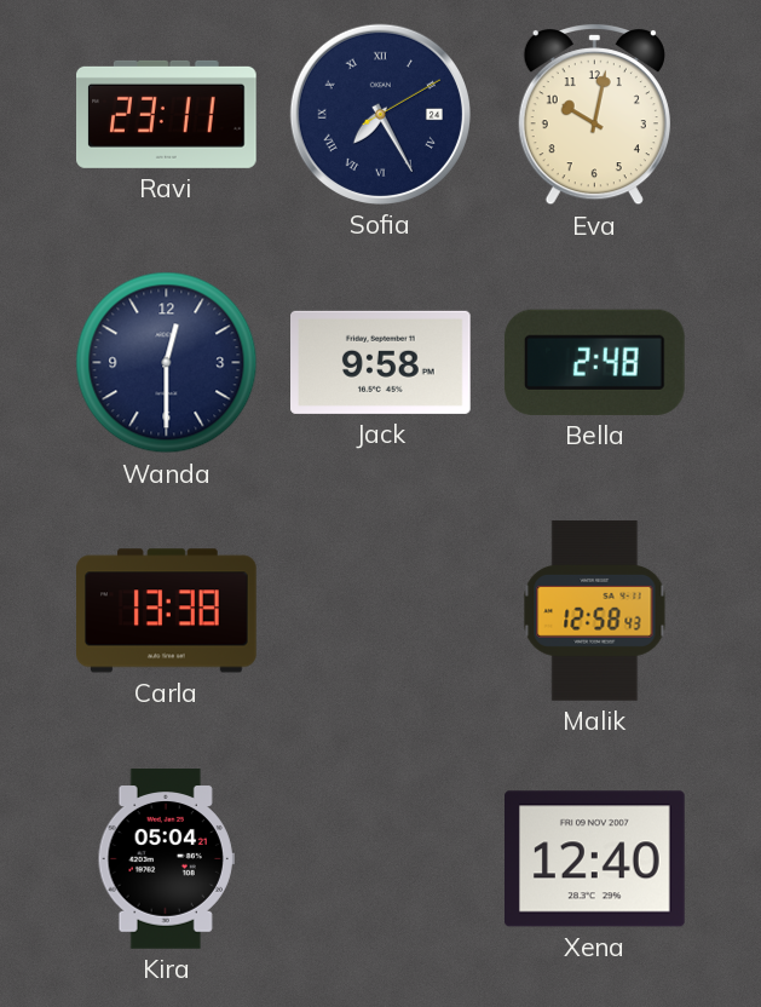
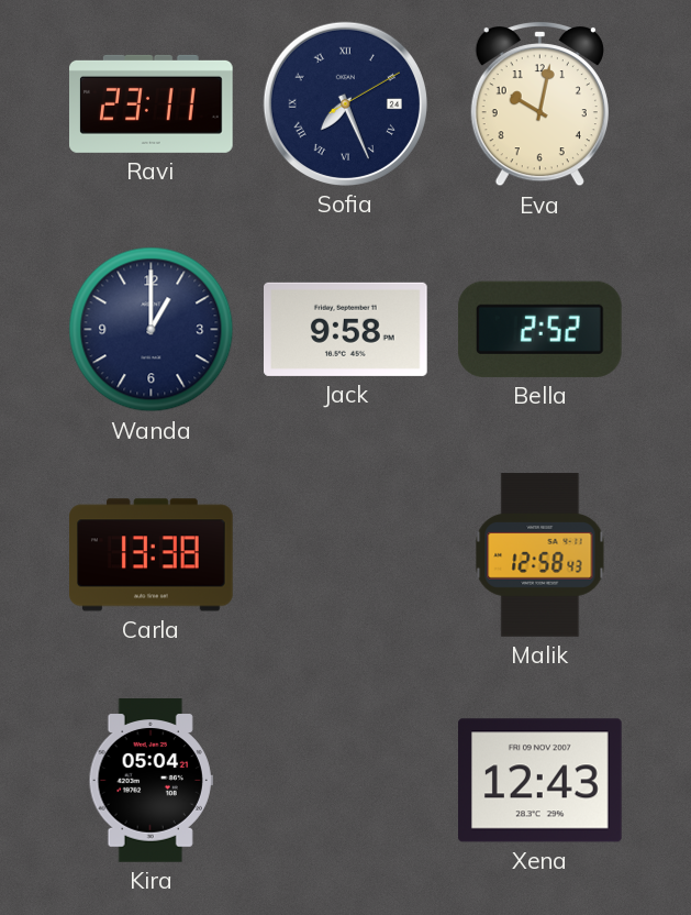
Sofia: 7:25 -> 7:26 (345, 103)
Wanda: 12:30 -> 1:00 (152, 330)
Bella: 2:48 -> 2:52 (539, 329)
Xena: 12:40 -> 12:43 (540, 781)
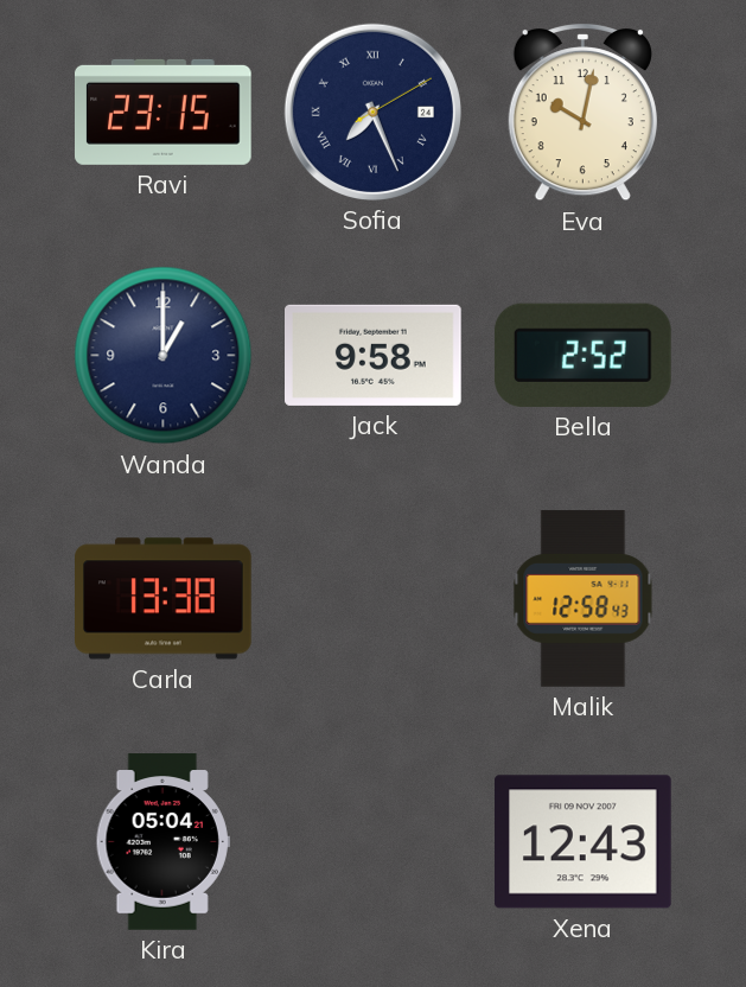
Ravi: 23:11 -> 23:15 (164, 112)
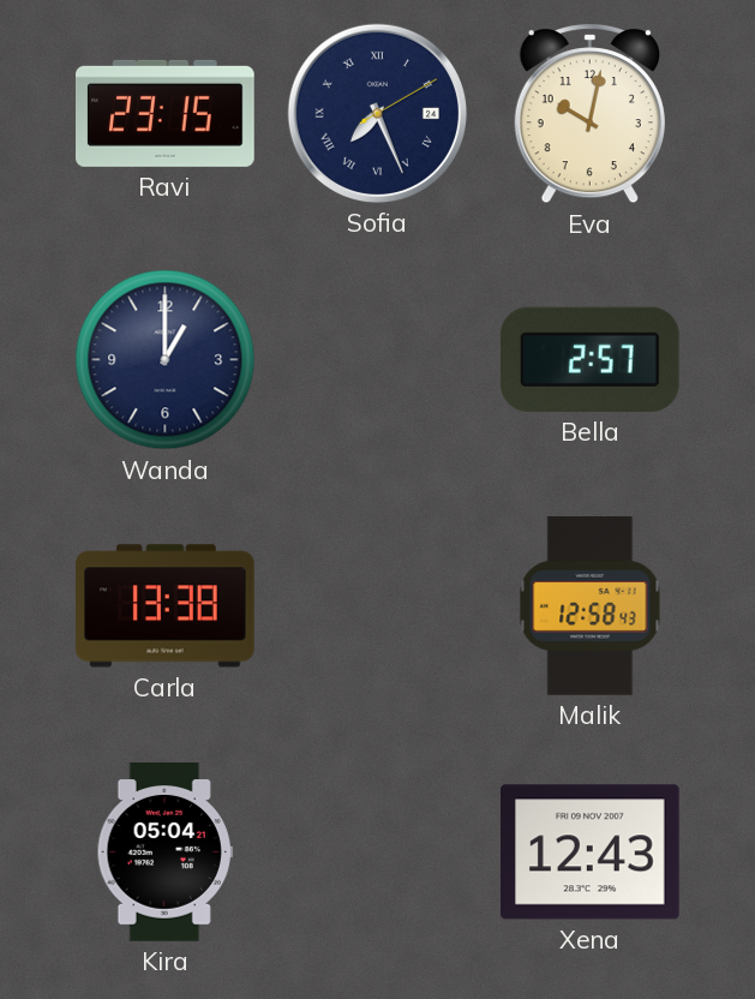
Jack: 9:58 -> none (374, 355)
Bella: 2:52 -> 2:57 (589, 359)
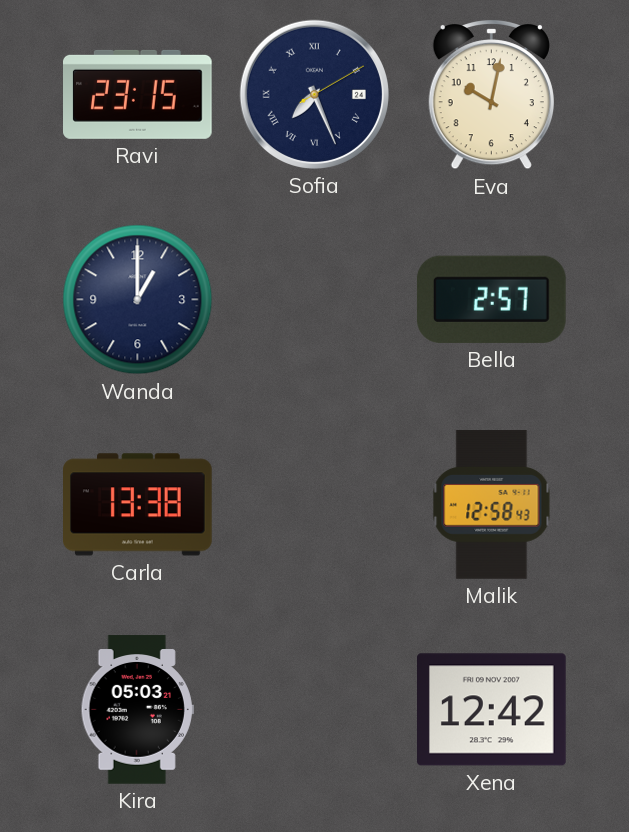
Kira: 05:04 -> 05:03 (137, 710)
Xena: 12:43 -> 12:42 (492, 710)
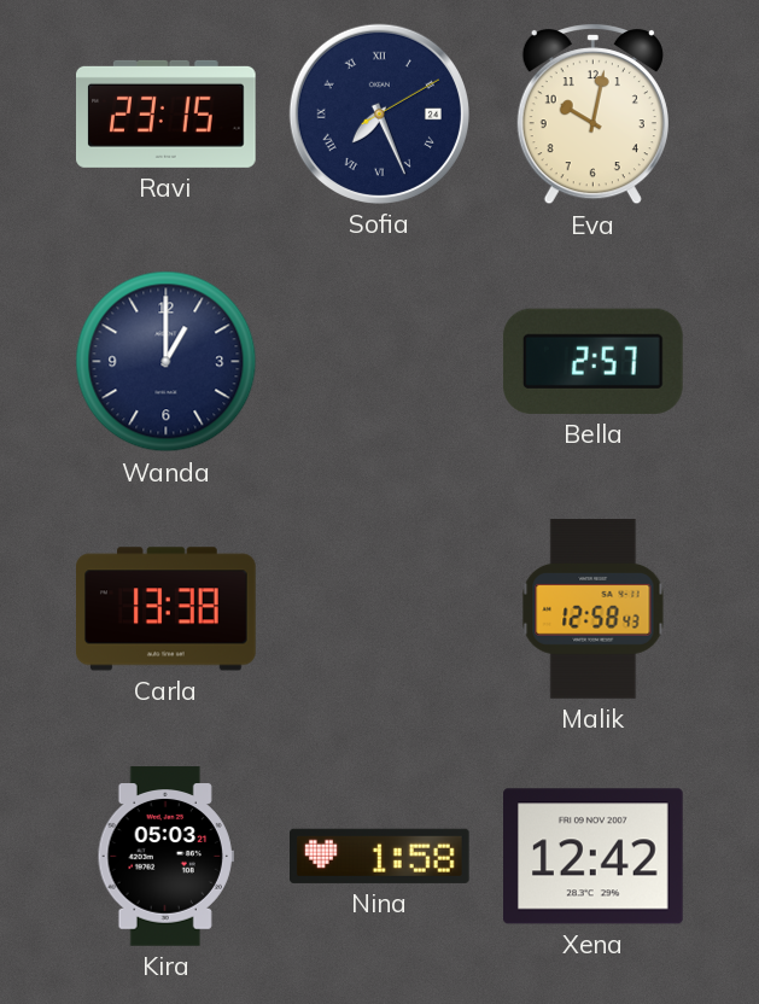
Nina: none -> 1:58 (380, 856)
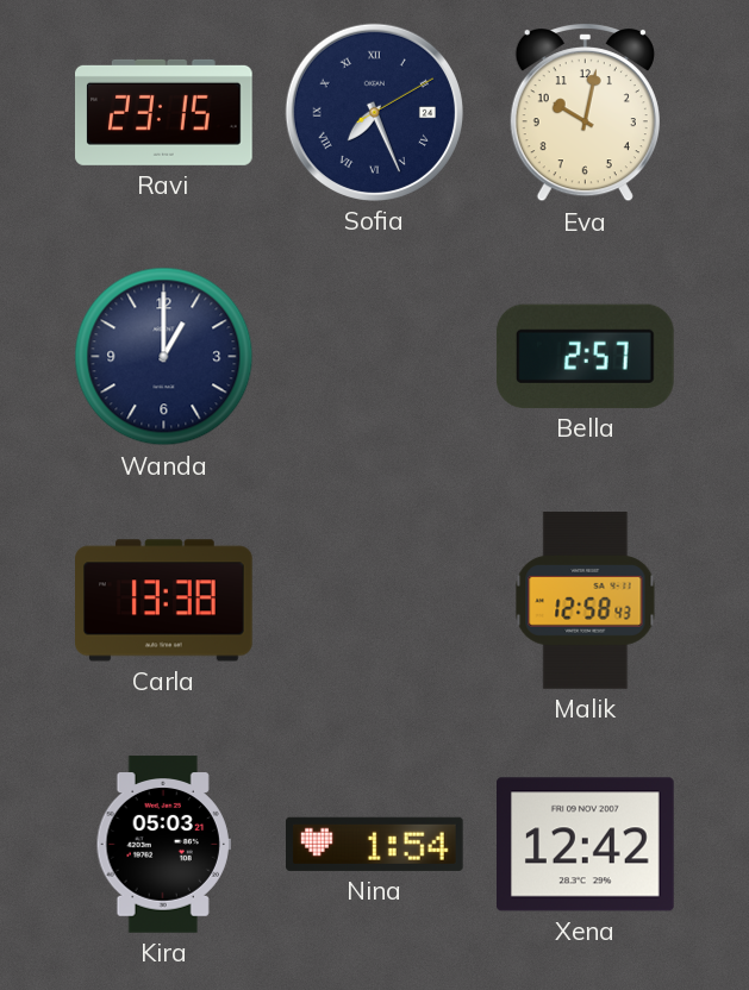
Nina: 1:58 -> 1:54 (375, 844)
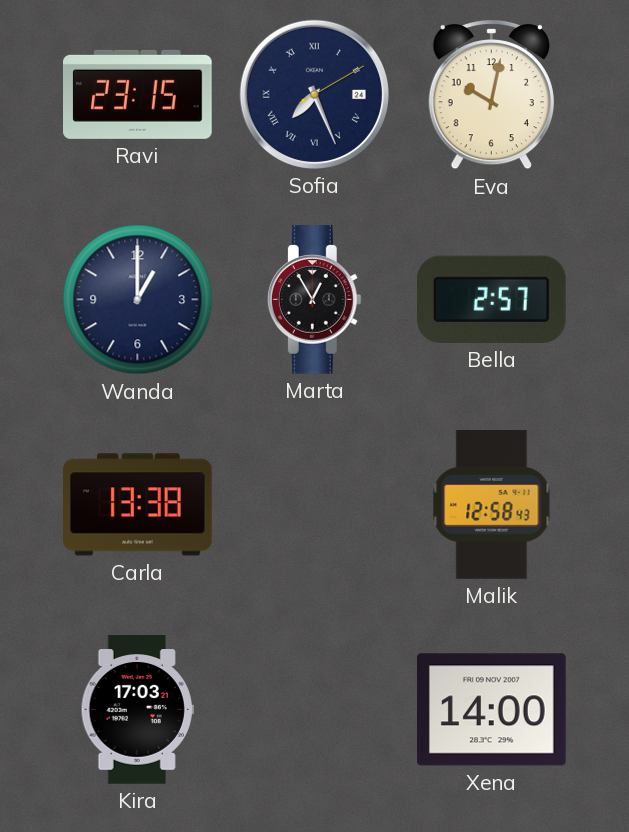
Marta: none -> 12:55 (314, 300)
Kira: 05:03 -> 17:03 (137, 710)
Nina: 1:54 -> none (375, 844)
Xena: 12:42 -> 14:00 (492, 710)
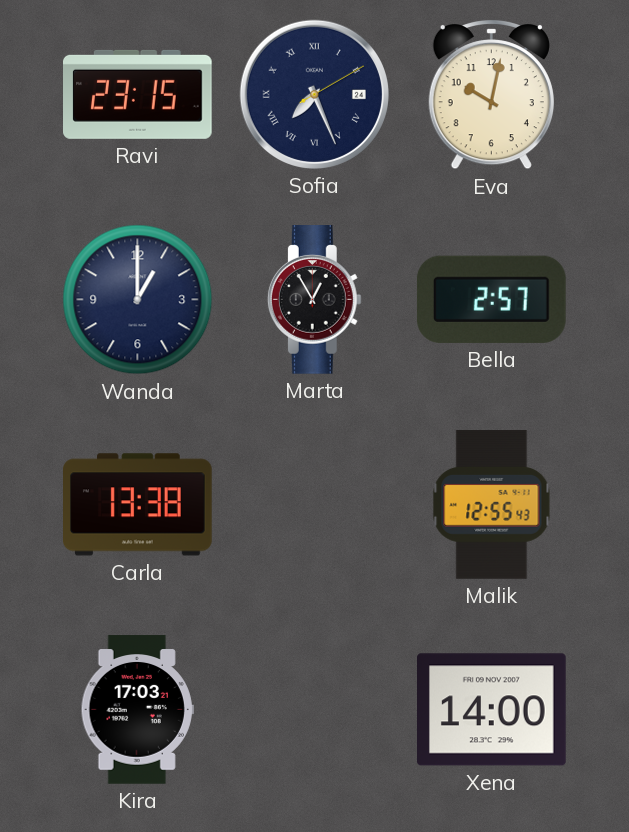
Malik: 12:58 -> 12:55 (492, 505)
